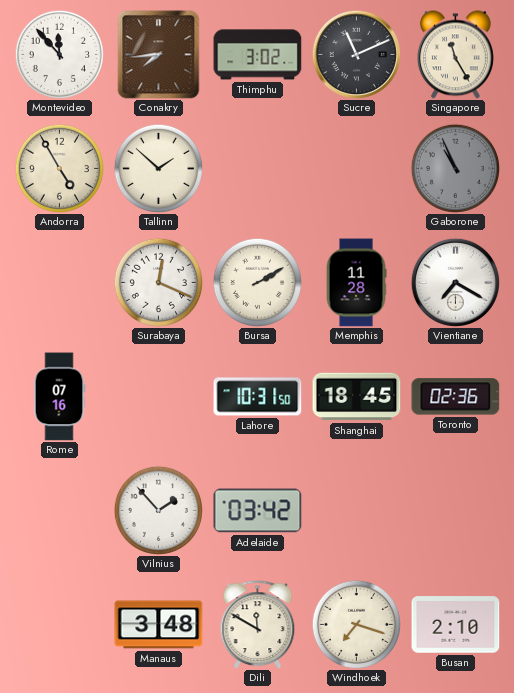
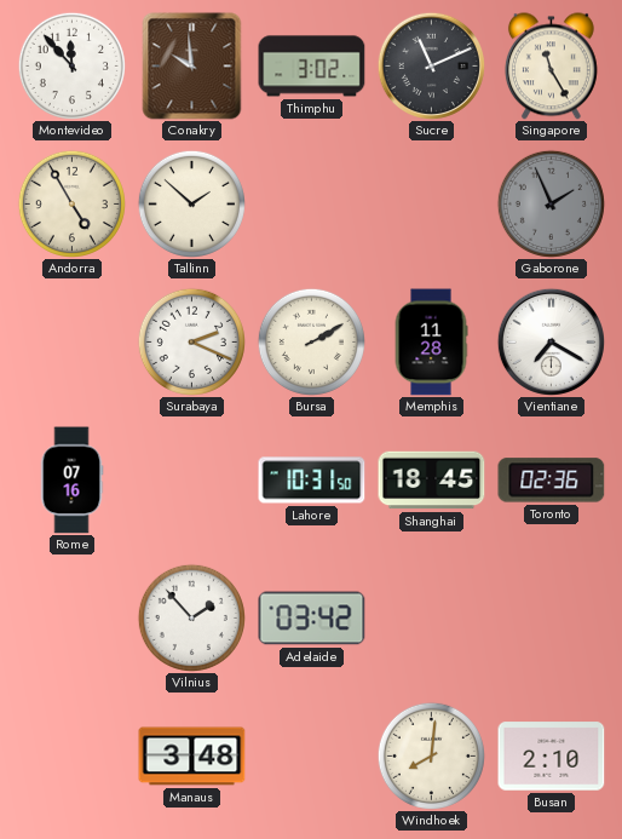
Conakry: 7:44 -> 9:59 (192, 67)
Gaborone: 10:56 -> 1:56 (551, 203)
Surabaya: 12:19 -> 2:19 (191, 341)
Dili: 11:50 -> none (258, 625)
Windhoek: 7:18 -> 8:01 (431, 755)
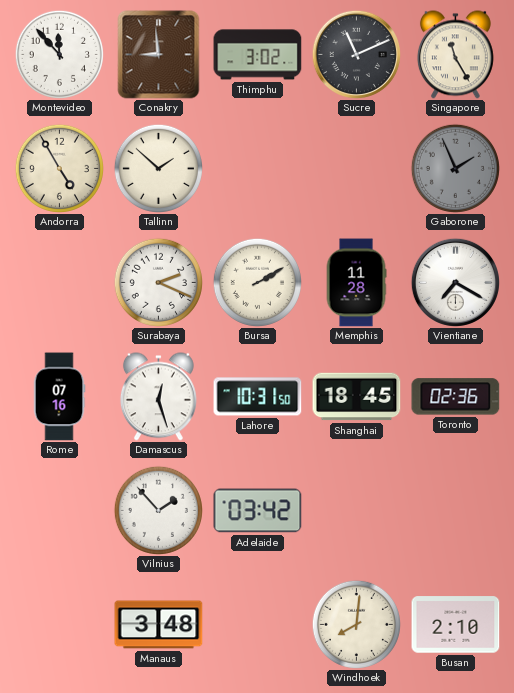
Conakry: 9:59 -> 8:59 (159, 55)
Damascus: none -> 12:27 (158, 397)
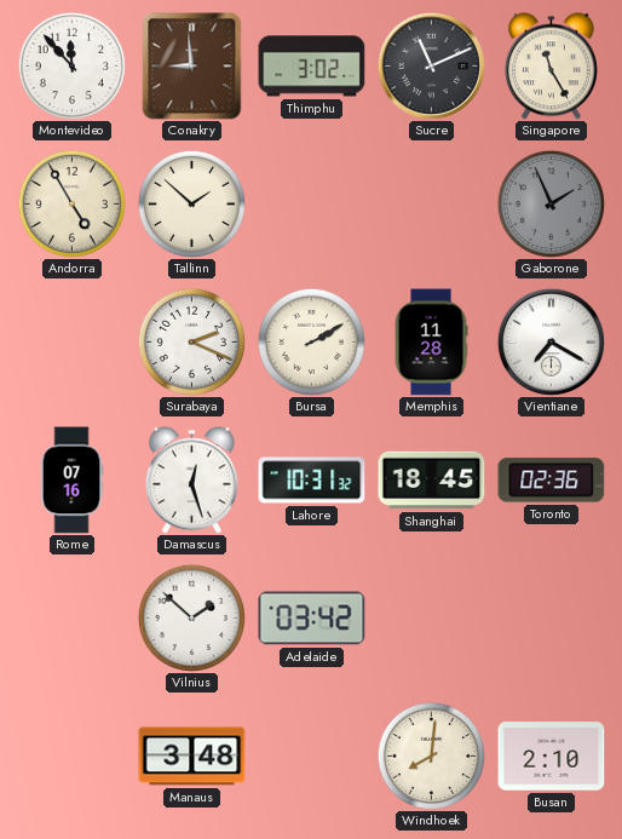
Lahore: 10:31:50 -> 10:31:32 (312, 481)
Vilnius: 1:53 -> 1:52 (191, 617)
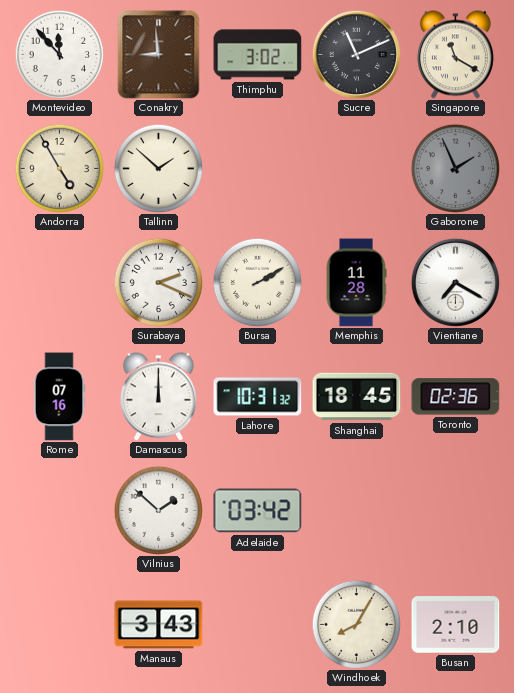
Singapore: 11:25 -> 11:20 (455, 55)
Damascus: 12:27 -> 12:00 (158, 397)
Manaus: 3:48 -> 3:43 (159, 625)
Windhoek: 8:01 -> 8:05 (356, 624)
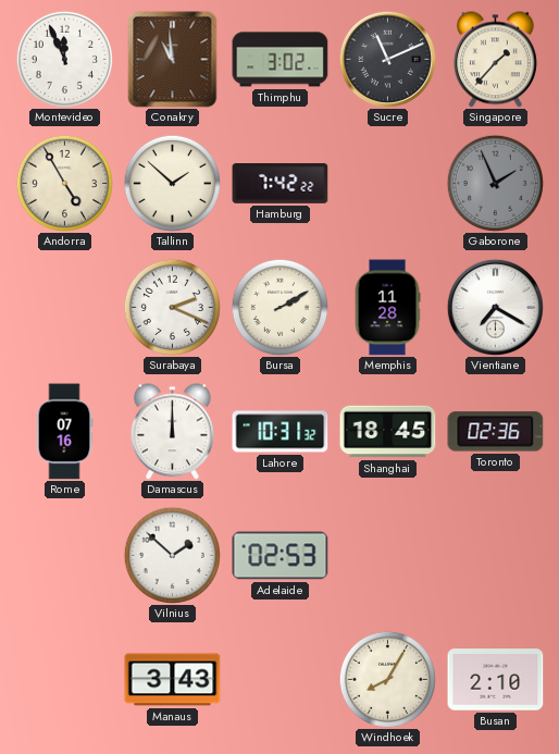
Montevideo: 11:53 -> 11:56 (64, 59)
Conakry: 8:59 -> 10:59 (173, 60)
Singapore: 11:20 -> 1:37 (495, 60)
Hamburg: none -> 7:42 (281, 184)
Adelaide: 03:42 -> 02:53 (281, 556)
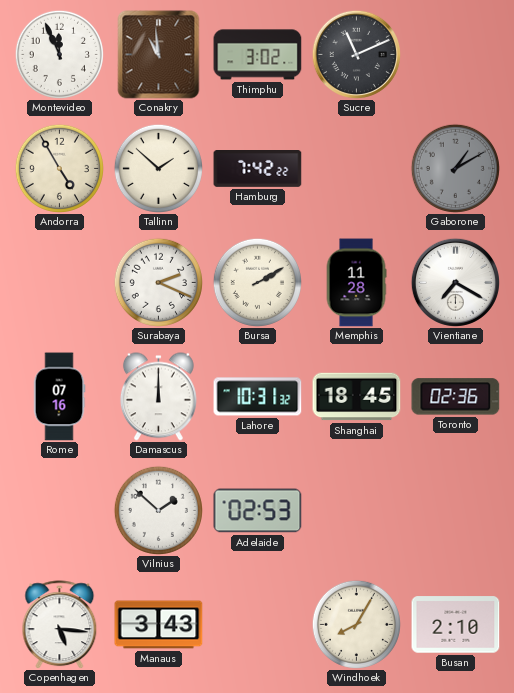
Singapore: 1:37 -> none (495, 60)
Gaborone: 1:56 -> 1:10 (455, 168)
Copenhagen: none -> 5:16 (60, 625)
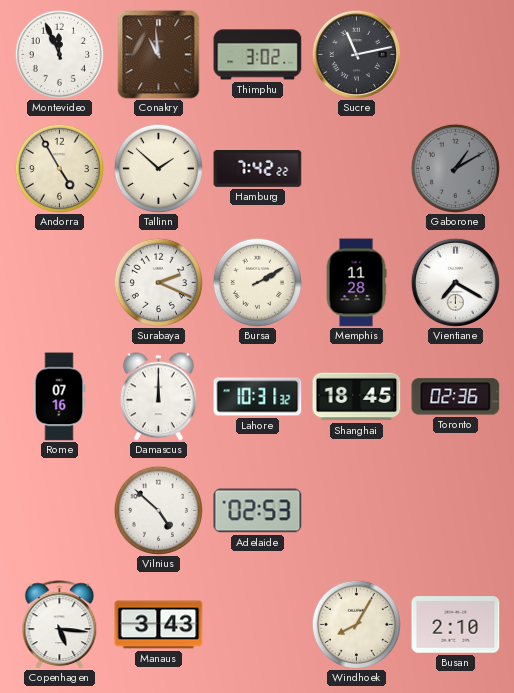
Sucre: 11:11 -> 11:13 (356, 54)
Vilnius: 1:52 -> 4:52 (158, 510)
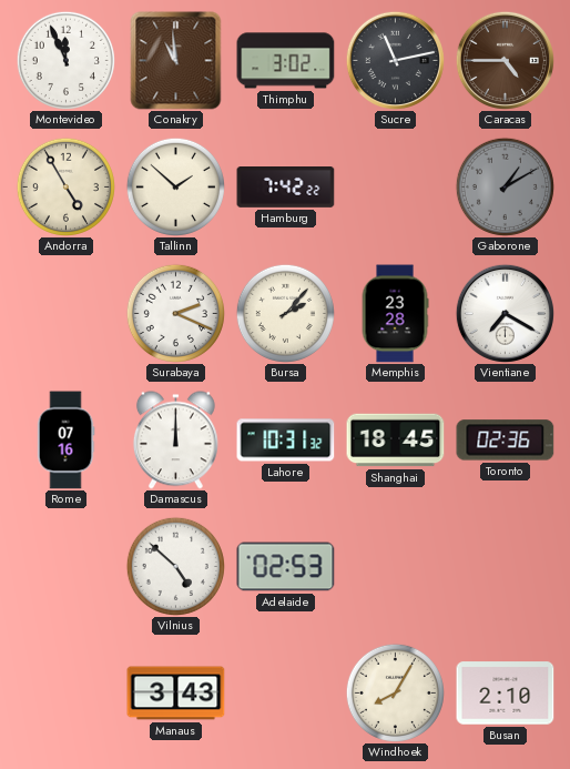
Caracas: none -> 4:45 (505, 60)
Bursa: 2:10 -> 2:07 (285, 313)
Memphis: 11:28 -> 23:28 (395, 314)
Copenhagen: 5:16 -> none (60, 625)
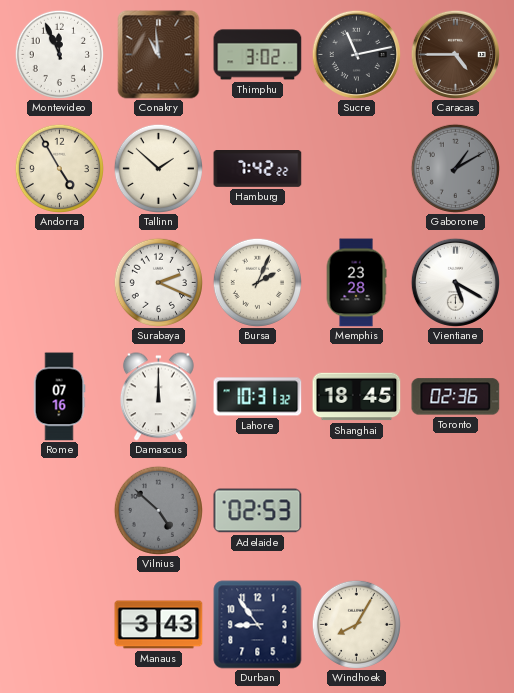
Bursa: 2:07 -> 2:04 (257, 282)
Vientiane: 7:20 -> 5:20 (455, 282)
Vilnius dial: white -> grey (158, 510)
Durban: none -> 8:54 (258, 625)
Busan: 2:10 -> none (506, 694)
